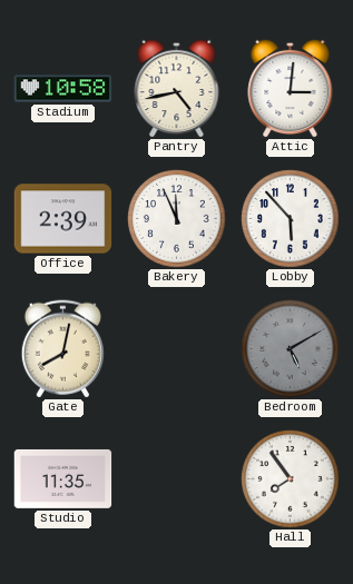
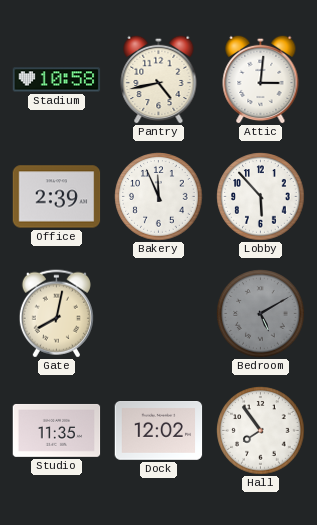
Dock: none -> 12:02 (159, 431)
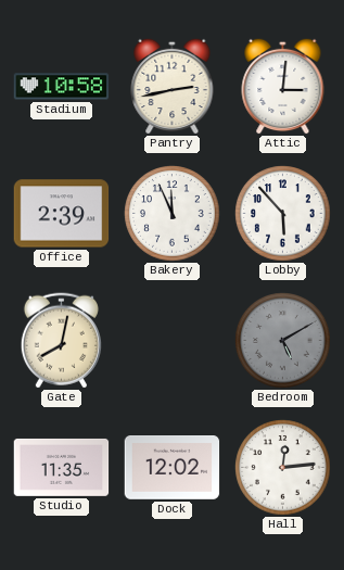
Pantry: 4:43 -> 2:43 (173, 86)
Hall: 7:54 -> 12:14 (283, 468)
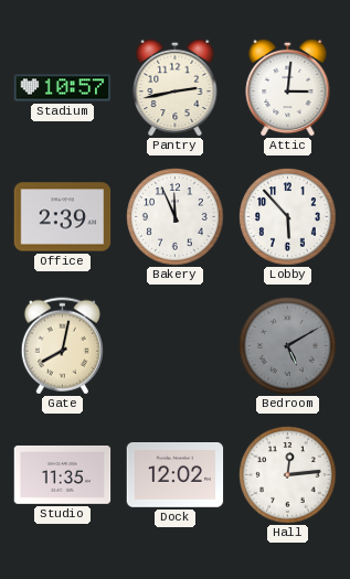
Stadium: 10:58 -> 10:57 (63, 88)
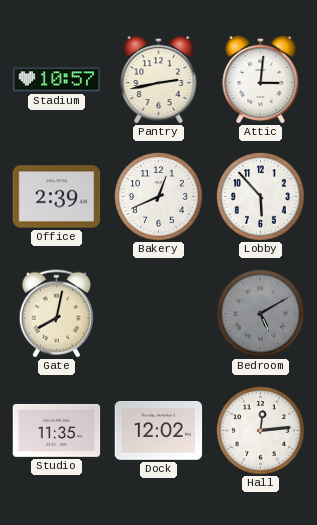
Bakery: 11:56 -> 12:41 (159, 197)
